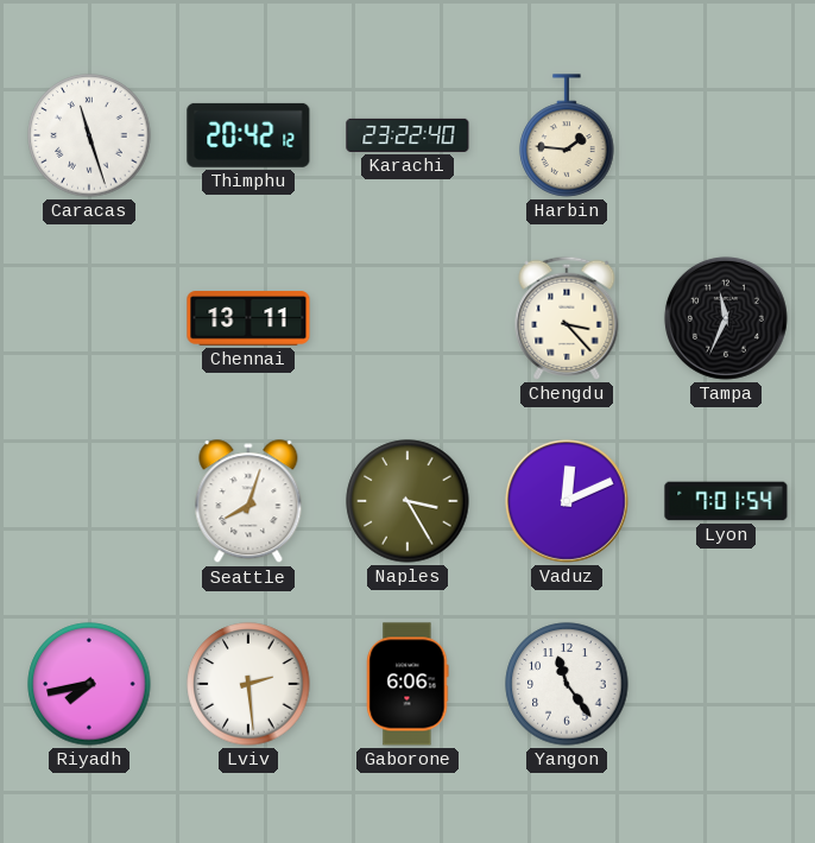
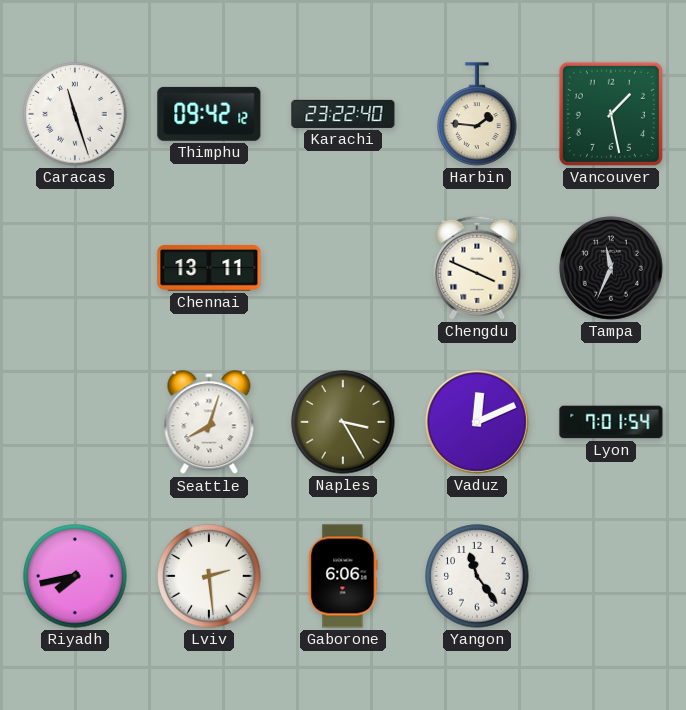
Thimphu: 20:42 -> 09:42 (209, 114)
Vancouver: none -> 1:28 (611, 114)
Chengdu: 3:23 -> 3:49 (477, 268)
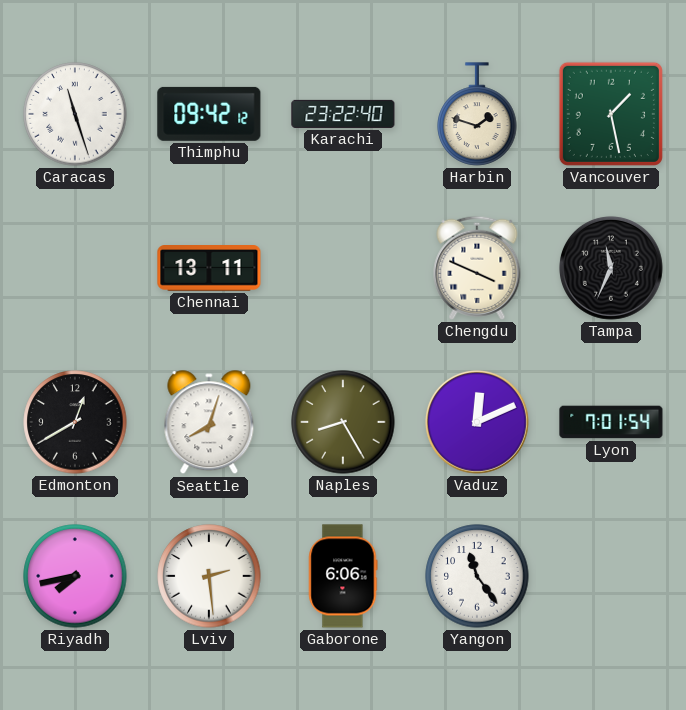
Harbin: 1:46 -> 1:48 (477, 114)
Edmonton: none -> 12:40 (75, 422)
Naples: 3:25 -> 8:25 (343, 422)
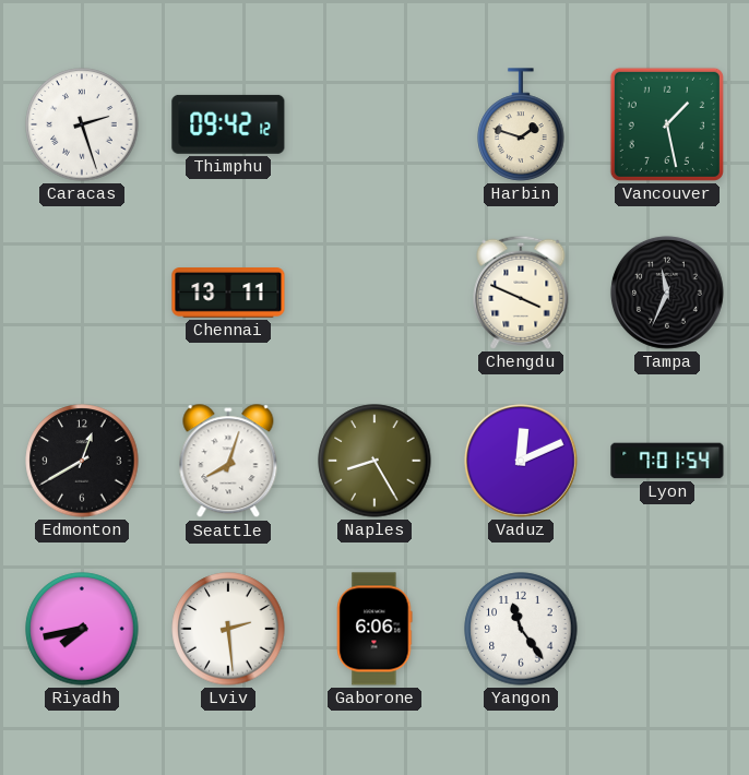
Caracas: 11:27 -> 2:27 (82, 124)
Karachi: 23:22 -> none (343, 114)
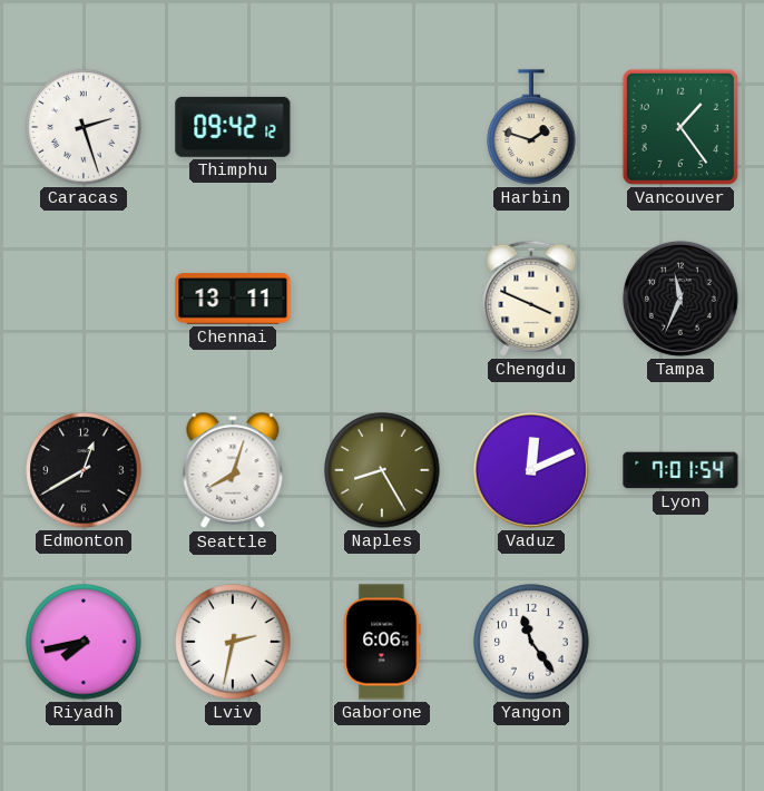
Vancouver: 1:28 -> 1:24 (680, 127)
Lviv: 2:29 -> 2:32 (233, 642)
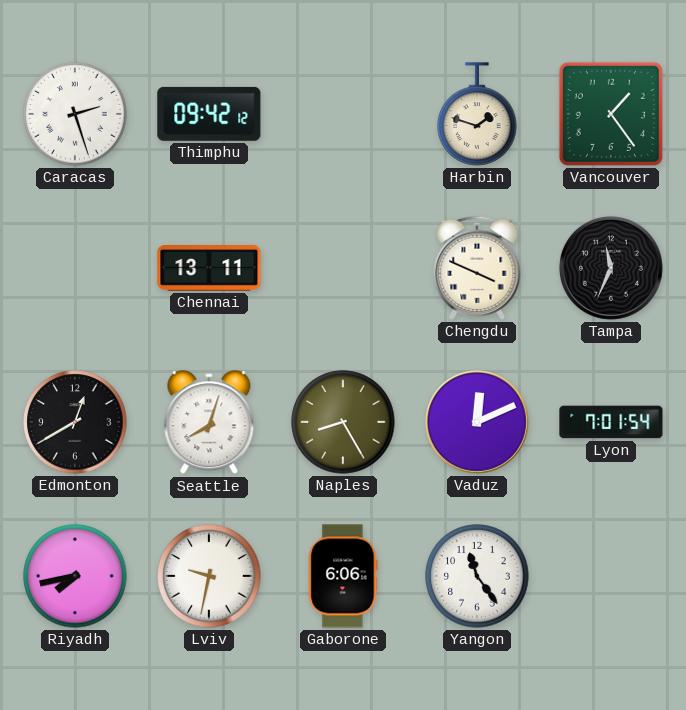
Lviv: 2:32 -> 9:32 (209, 576)
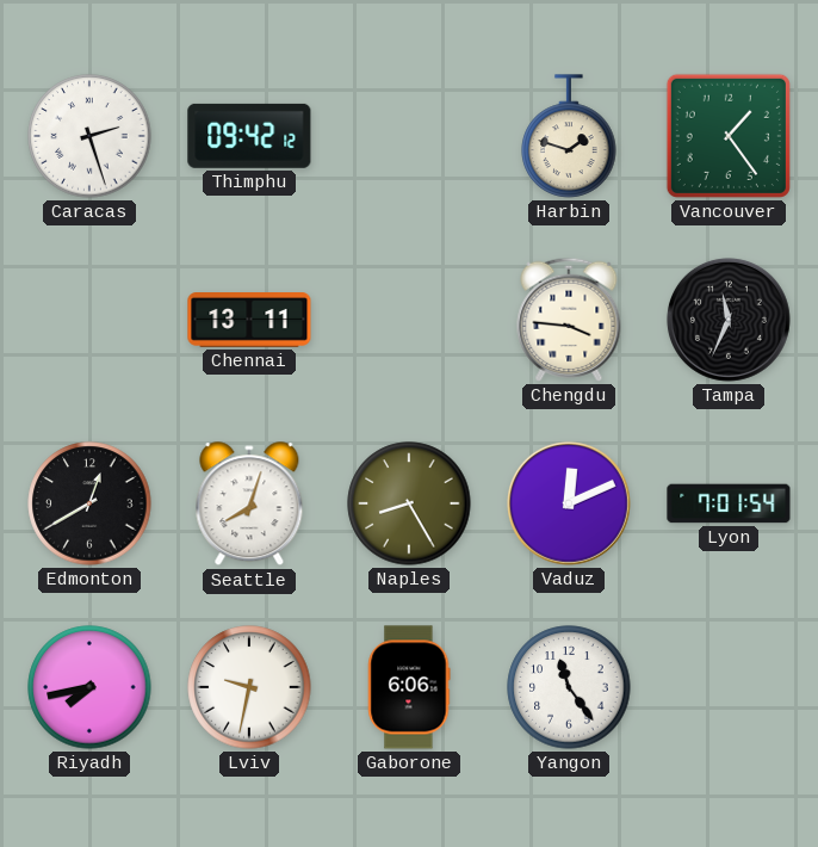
Chengdu: 3:49 -> 3:46 (569, 320)
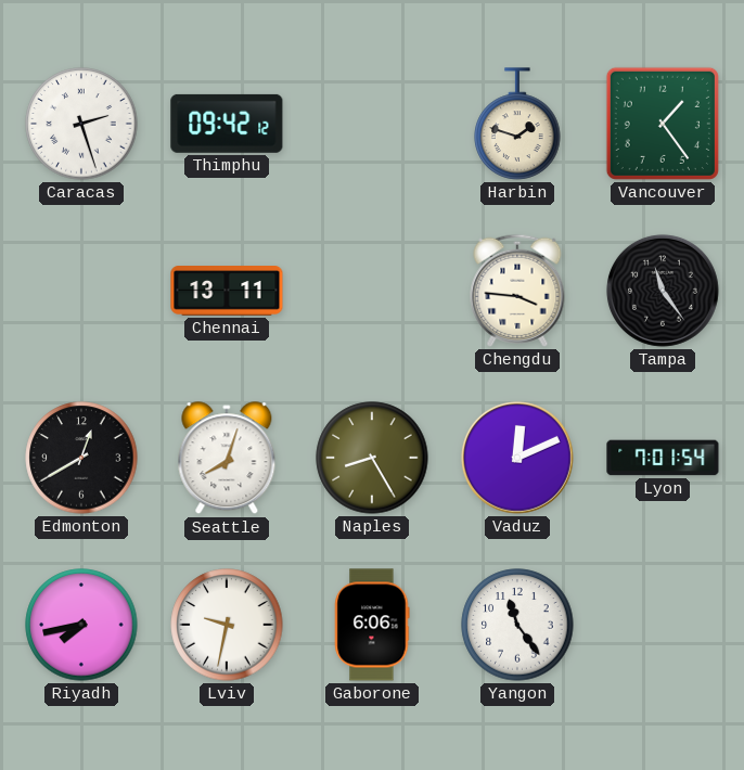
Tampa: 11:34 -> 11:24 (663, 291)
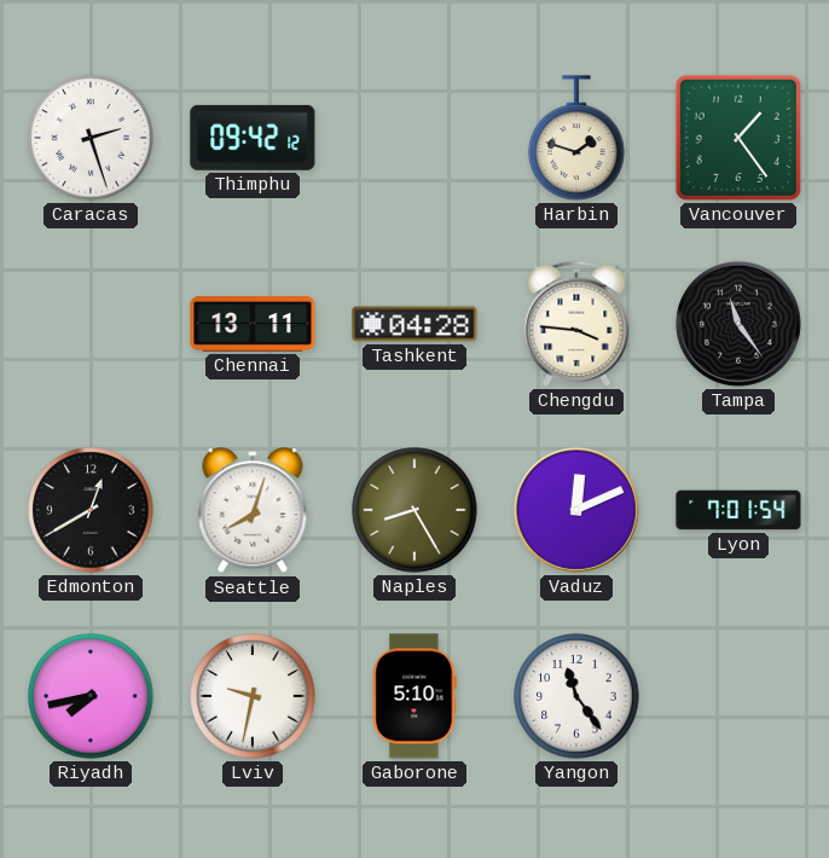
Tashkent: none -> 04:28 (414, 324)
Gaborone: 6:06 -> 5:10 (414, 696)
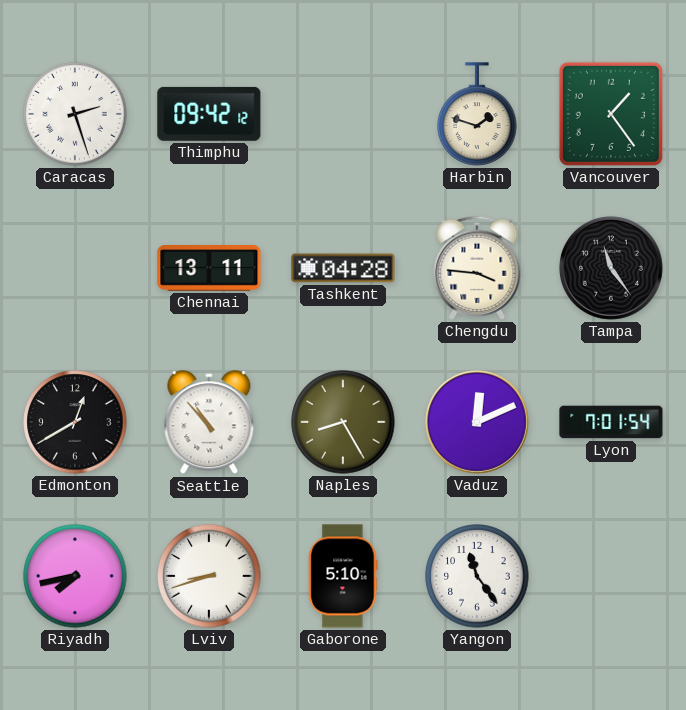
Seattle: 8:03 -> 10:53 (209, 423)
Lviv: 9:32 -> 8:42 (209, 576)
